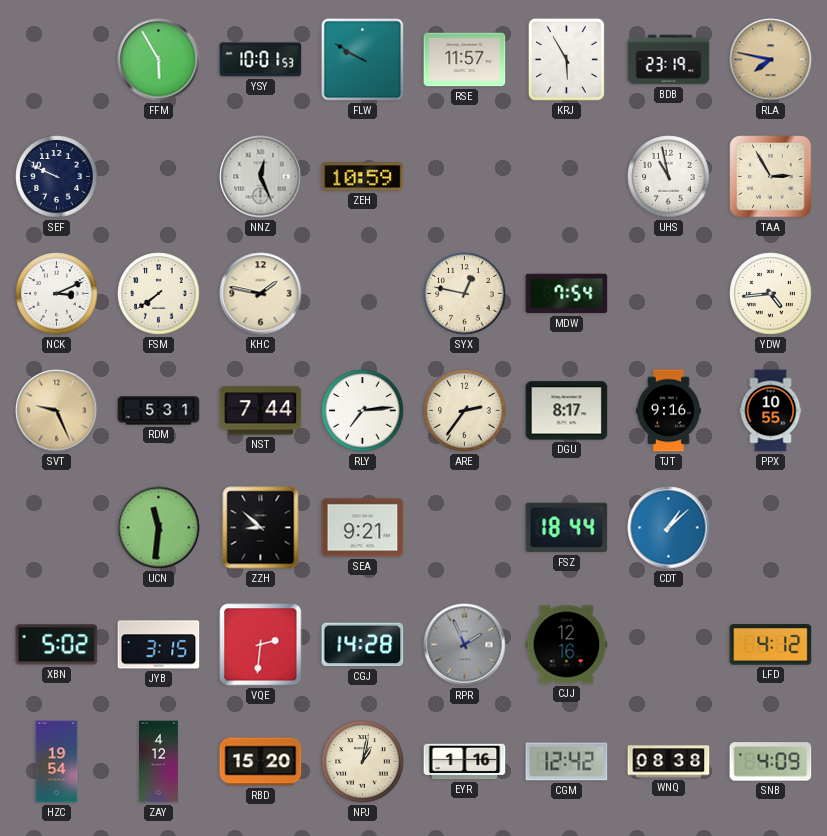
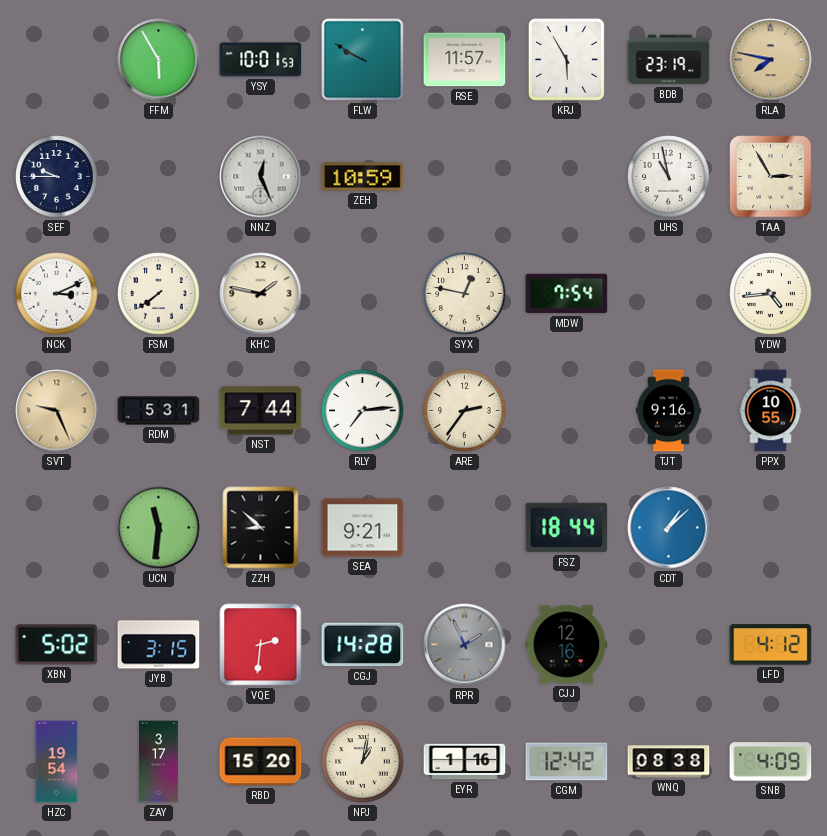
SEF: 9:49 -> 9:45 (57, 177)
DGU: 8:17 -> none (567, 411)
ZAY: 4:12 -> 3:17 (159, 762)
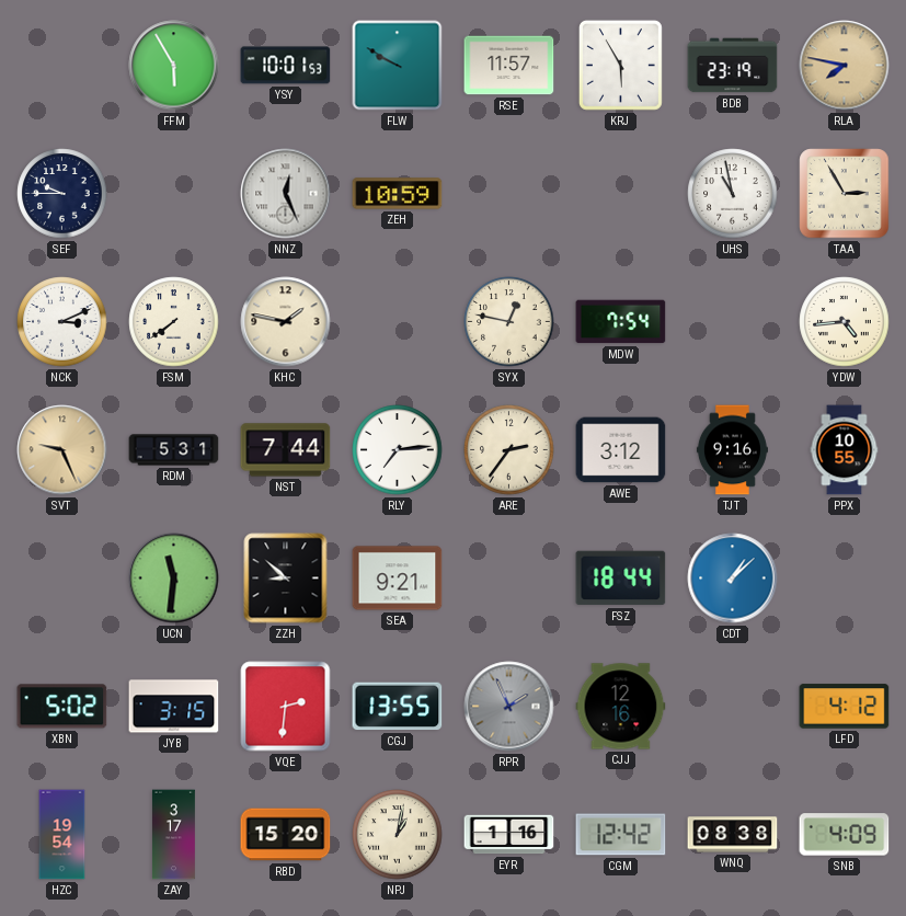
AWE: none -> 3:12 (621, 450)
CGJ: 14:28 -> 13:55 (398, 707)
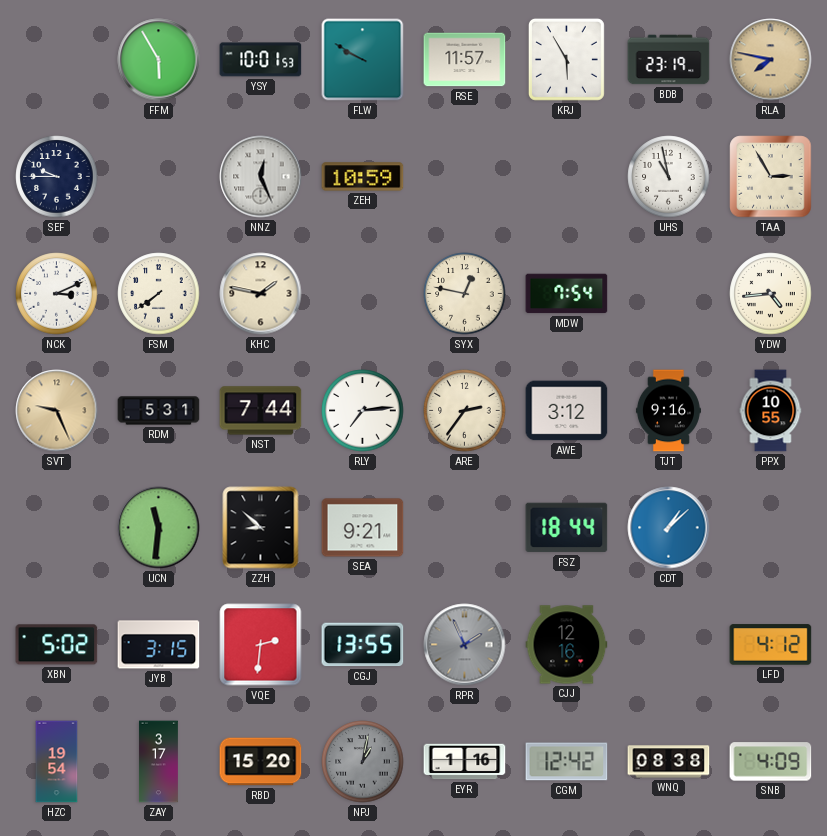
NPJ dial: cream -> grey (363, 762)
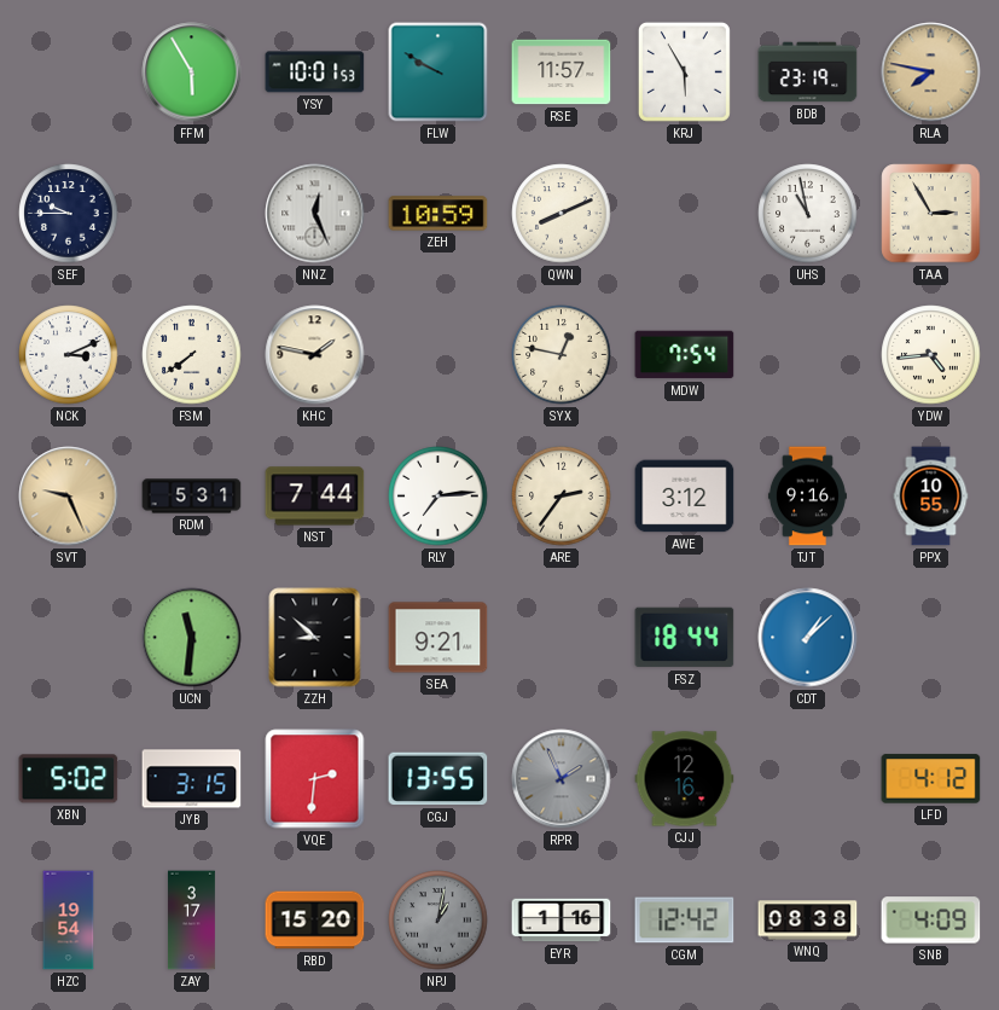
QWN: none -> 8:11 (562, 214)
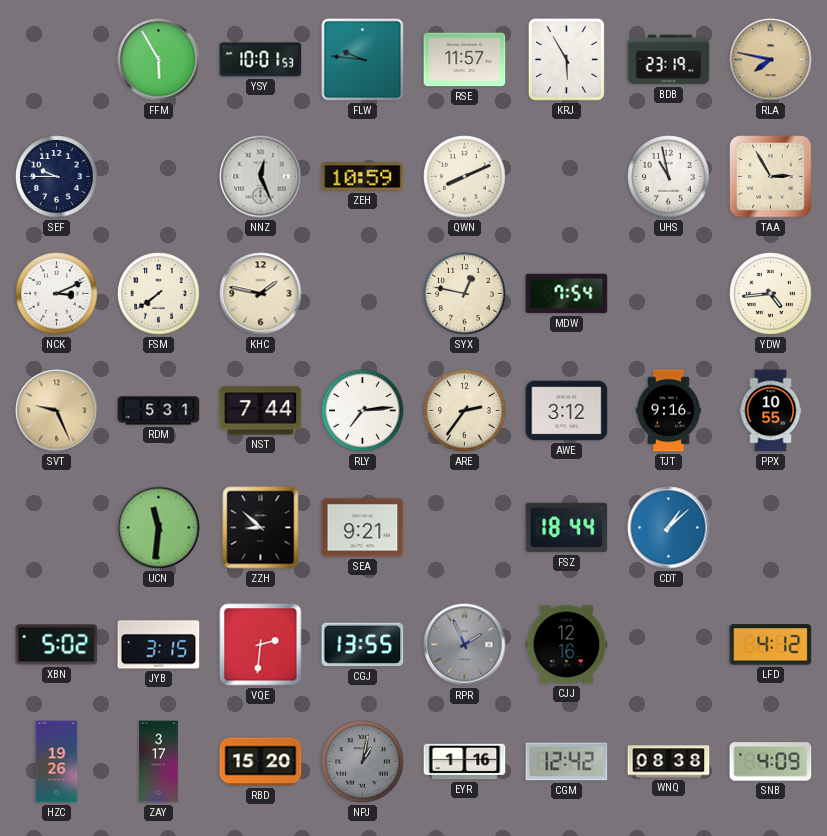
FLW: 9:50 -> 9:46 (363, 60)
HZC: 19:54 -> 19:26 (57, 762)
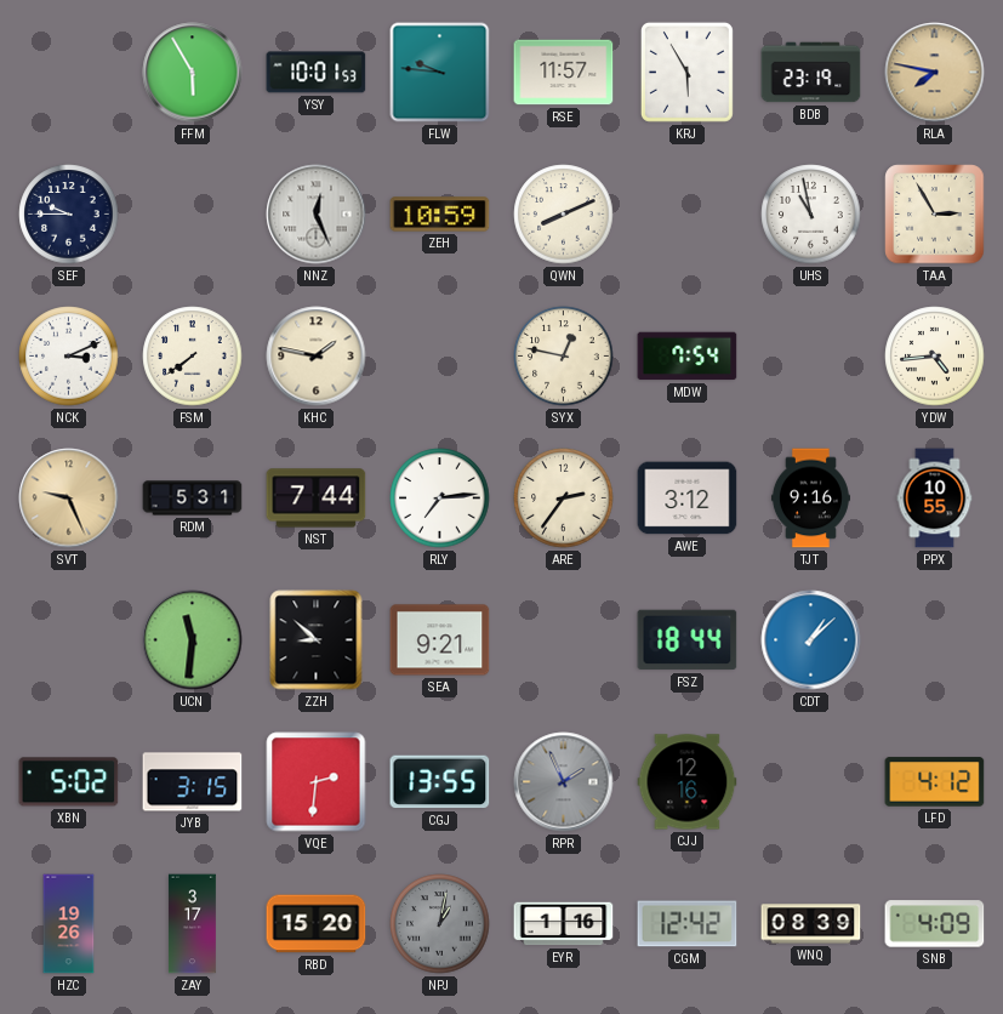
WNQ: 08:38 -> 08:39 (811, 924)
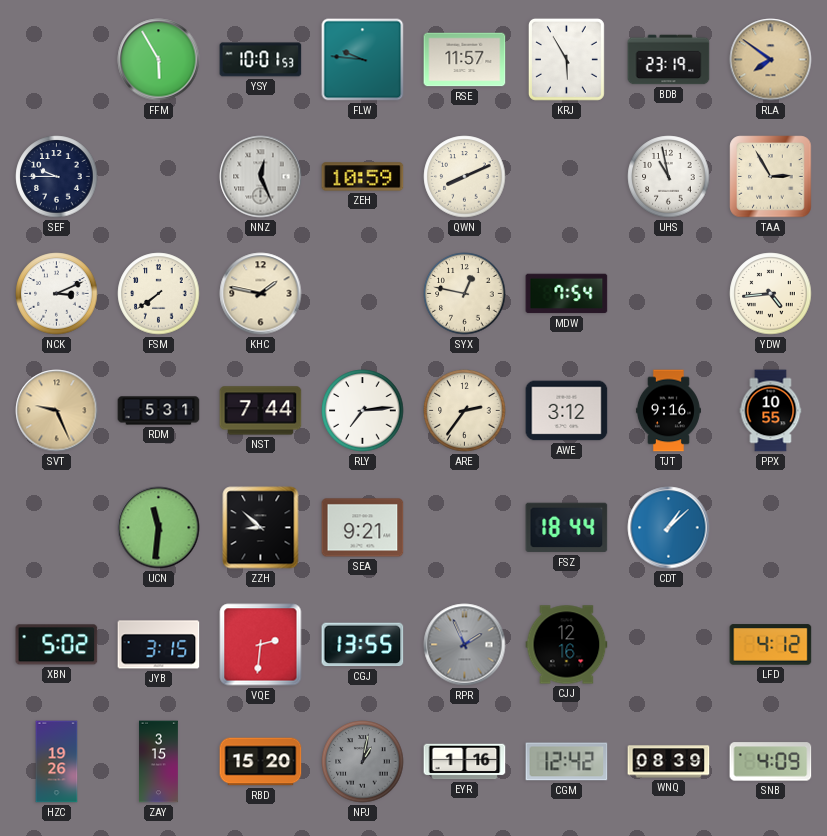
RLA: 7:47 -> 7:51 (771, 60)
ZAY: 3:17 -> 3:15 (159, 762)
